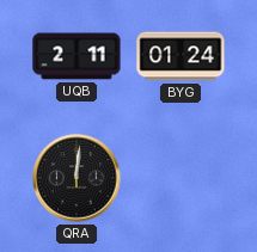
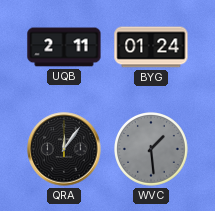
QRA: 12:01 -> 12:06 (64, 149)
WVC: none -> 1:29 (152, 150)
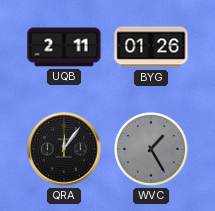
BYG: 01:24 -> 01:26 (151, 47)
WVC: 1:29 -> 1:25 (152, 150)
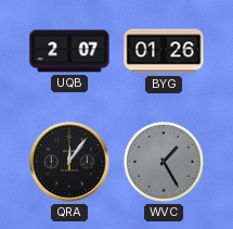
UQB: 2:11 -> 2:07 (69, 51)
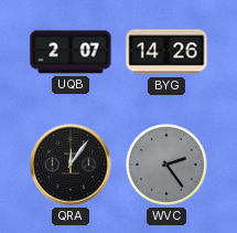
BYG: 01:26 -> 14:26 (166, 52)
WVC: 1:25 -> 2:24 (168, 166)
